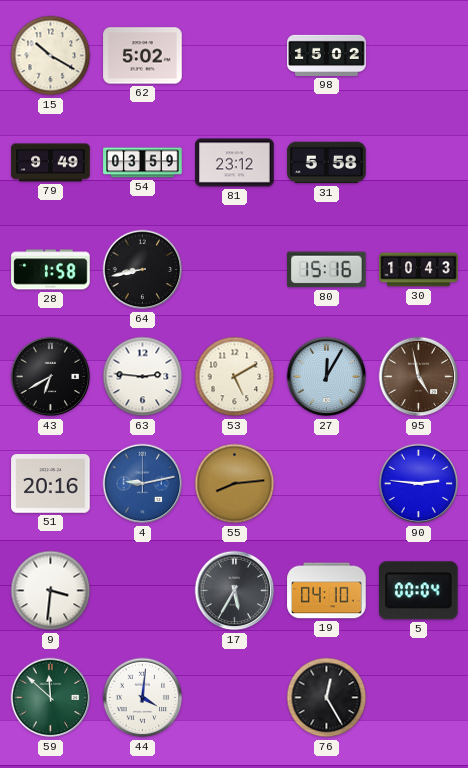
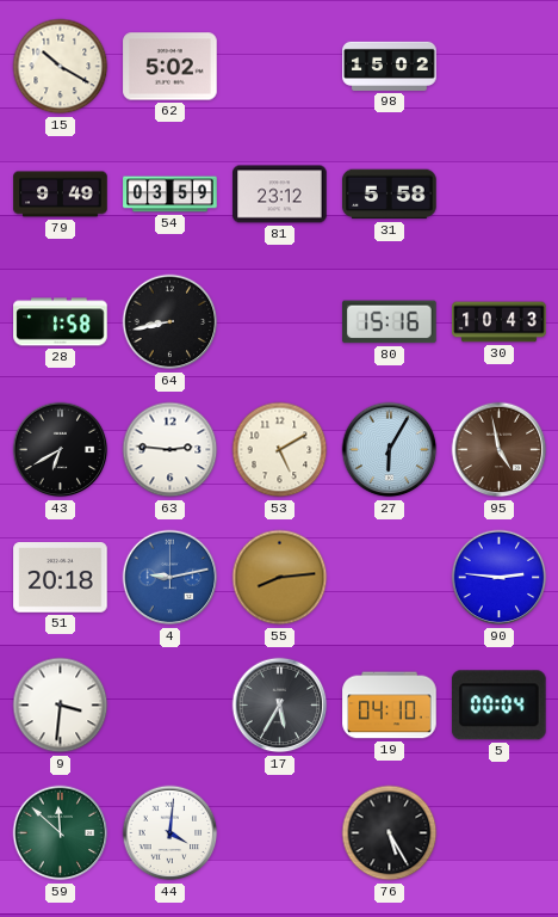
27: 12:05 -> 6:05 (390, 450)
51: 20:16 -> 20:18 (61, 578)
76: 12:25 -> 5:25 (390, 833)
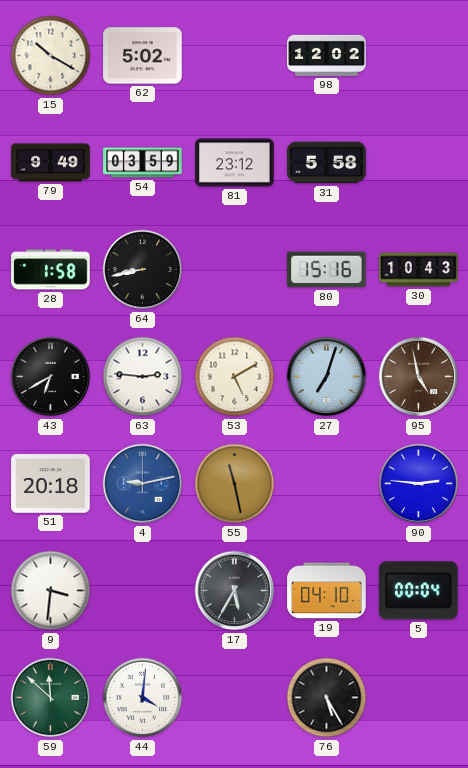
98: 15:02 -> 12:02 (327, 55)
27: 6:05 -> 7:03 (327, 377)
55: 8:14 -> 11:28 (235, 484)
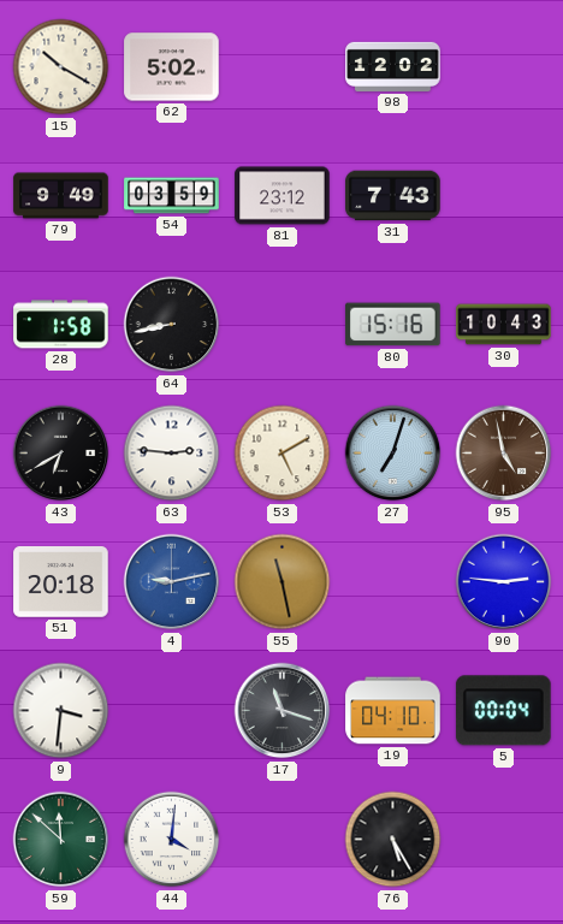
31: 5:58 -> 7:43 (393, 196)
17: 5:35 -> 11:18 (283, 711)
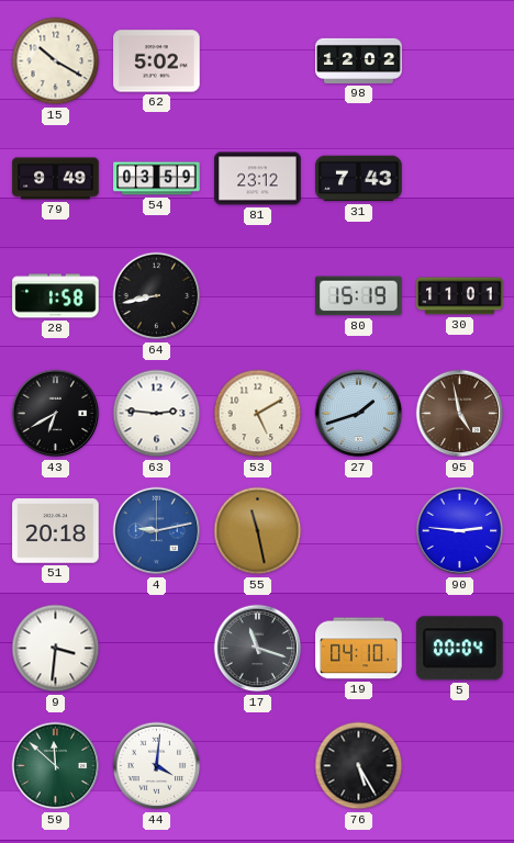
80: 15:16 -> 15:19 (359, 296)
30: 10:43 -> 11:01 (460, 296)
27: 7:03 -> 1:42 (359, 414)
